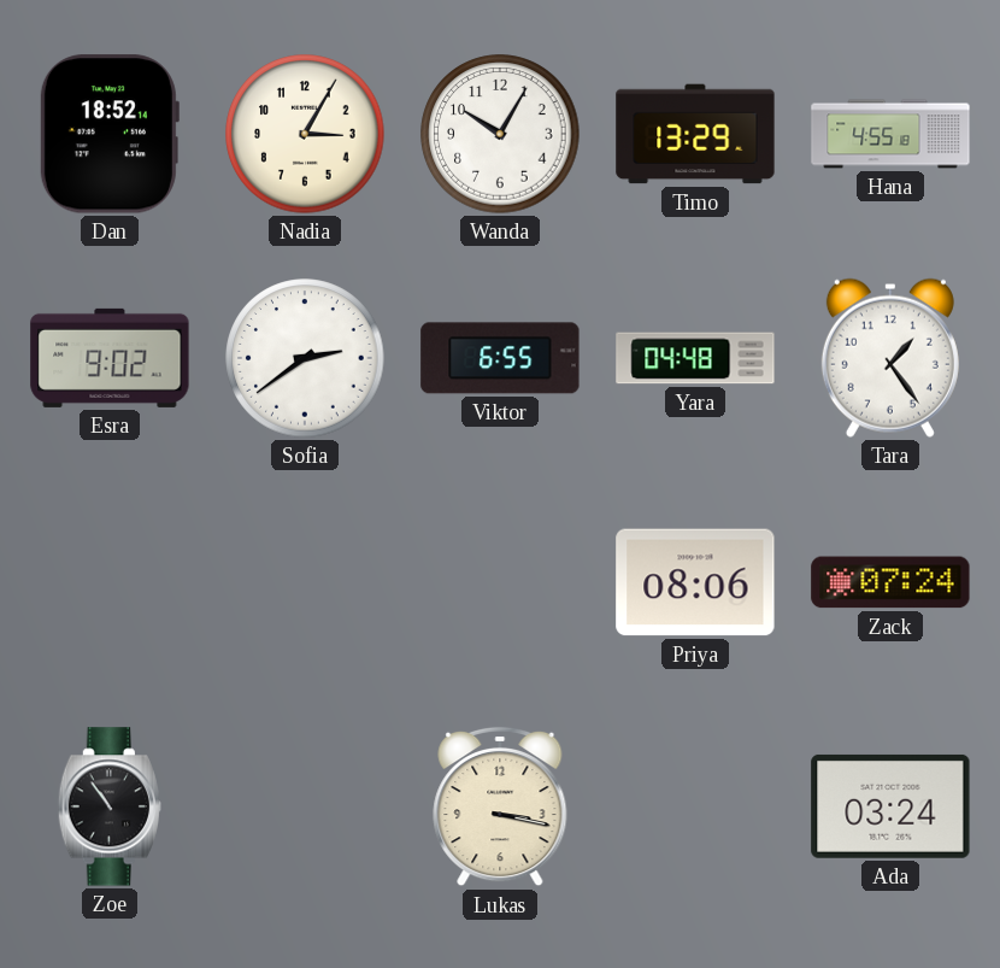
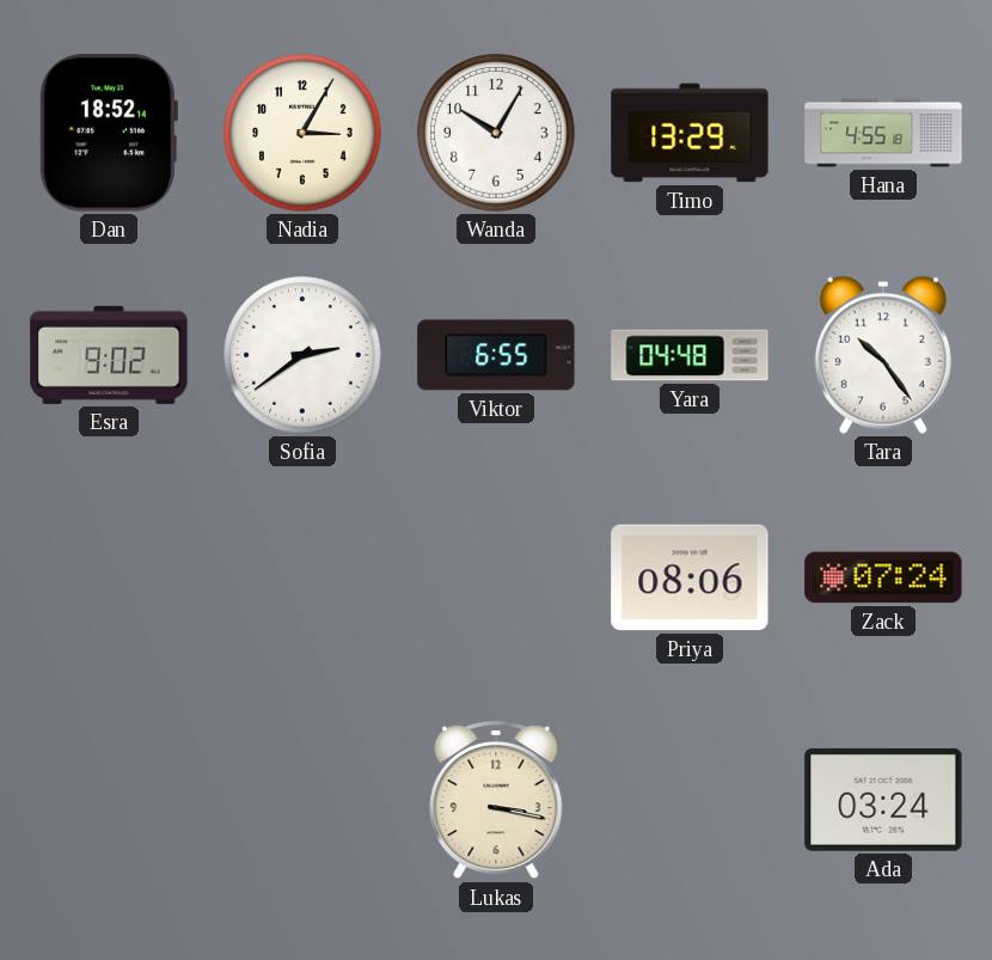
Tara: 1:24 -> 10:24 (883, 355)
Zoe: 10:54 -> none (108, 806)
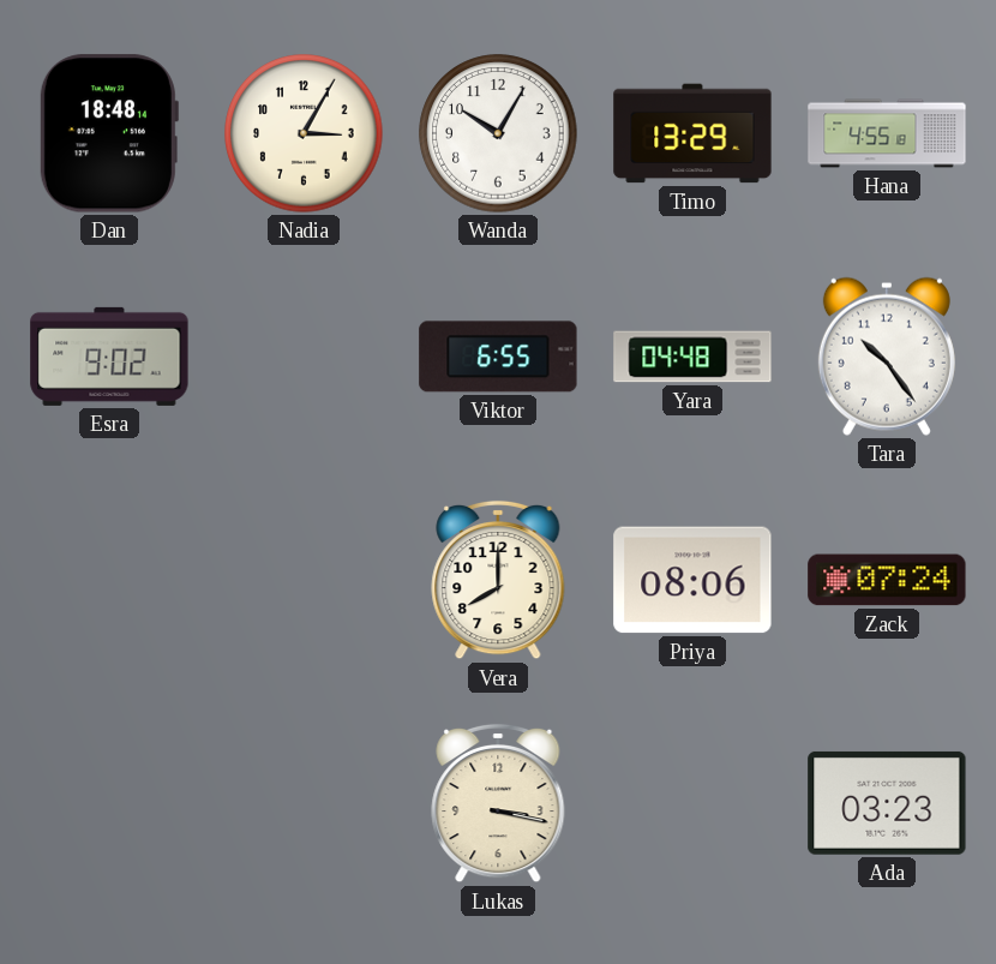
Dan: 18:52 -> 18:48 (108, 133)
Sofia: 2:39 -> none (302, 355)
Vera: none -> 8:00 (498, 580)
Ada: 03:24 -> 03:23 (887, 803)
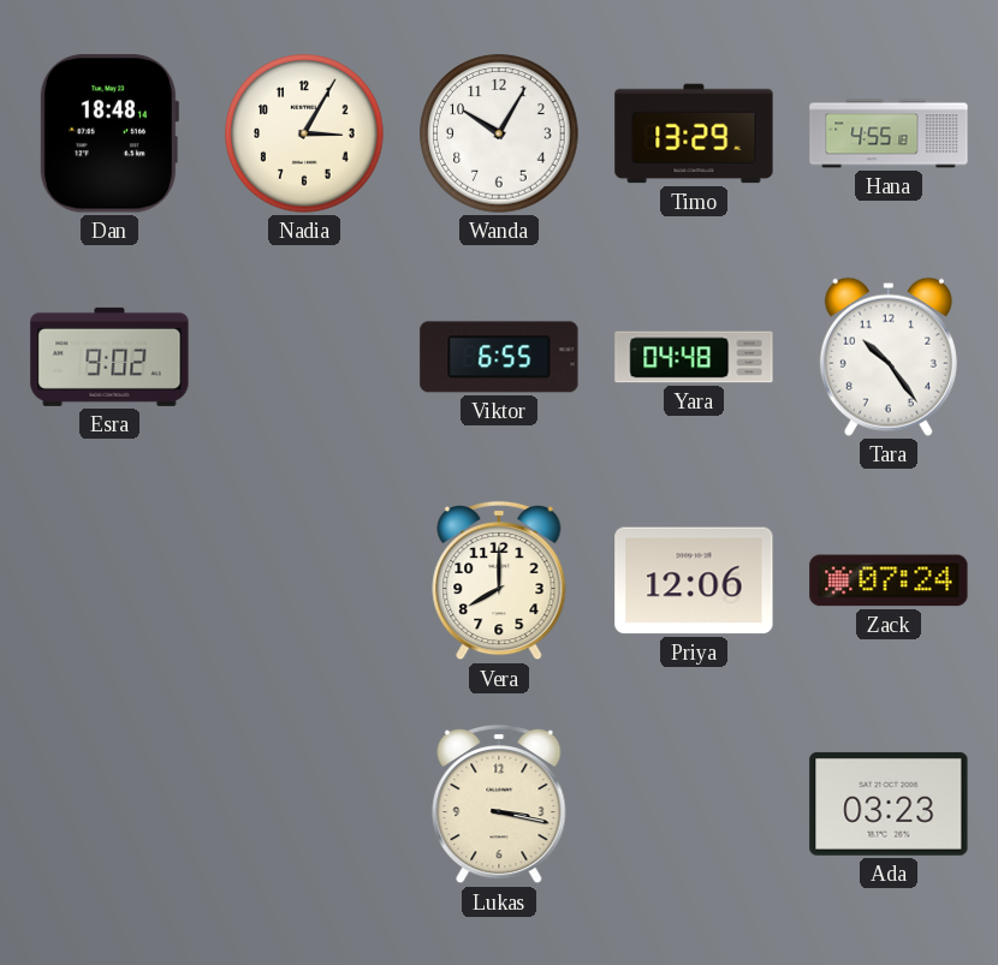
Priya: 08:06 -> 12:06 (694, 580)
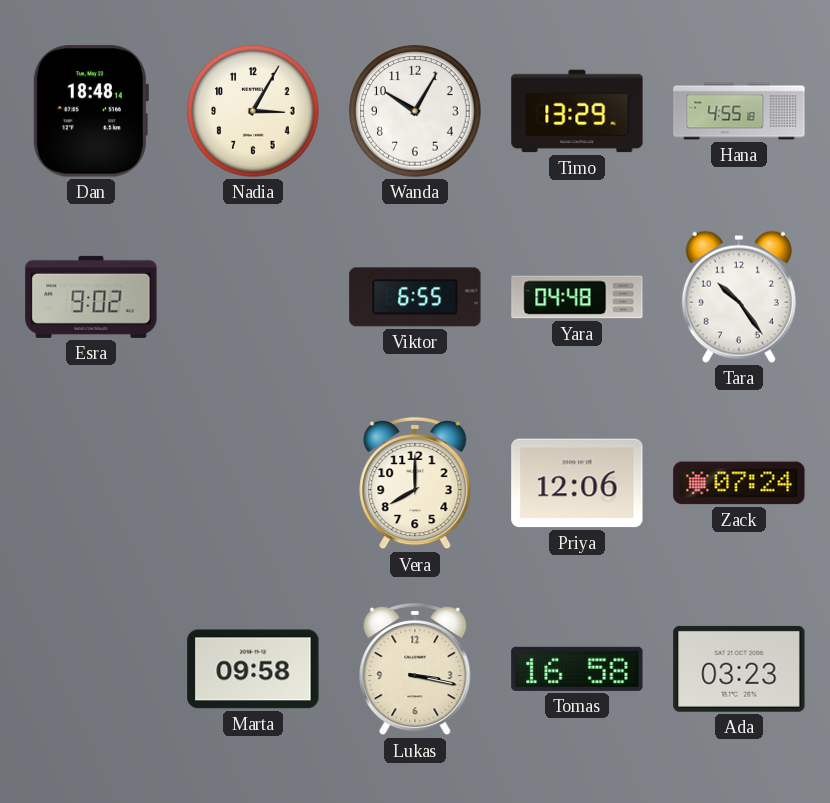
Marta: none -> 09:58 (253, 669)
Tomas: none -> 16:58 (577, 669)
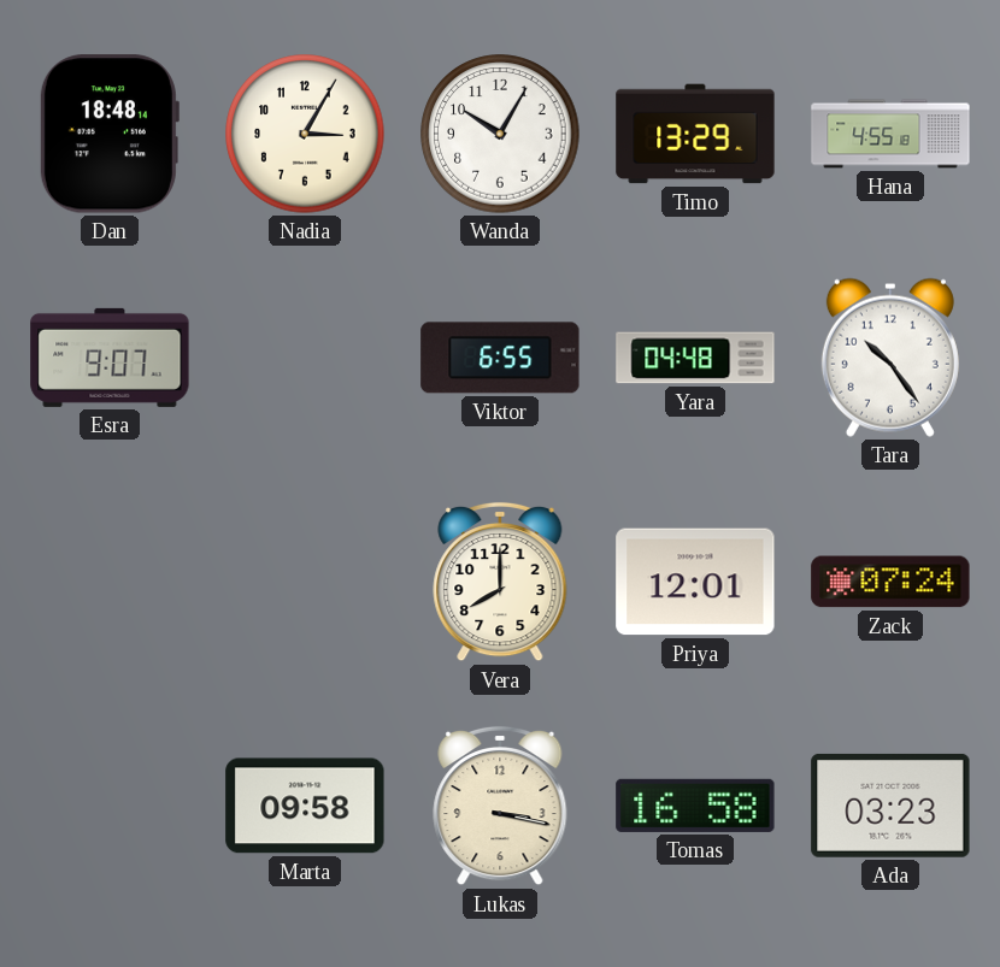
Esra: 9:02 -> 9:07 (110, 358)
Priya: 12:06 -> 12:01 (695, 582)
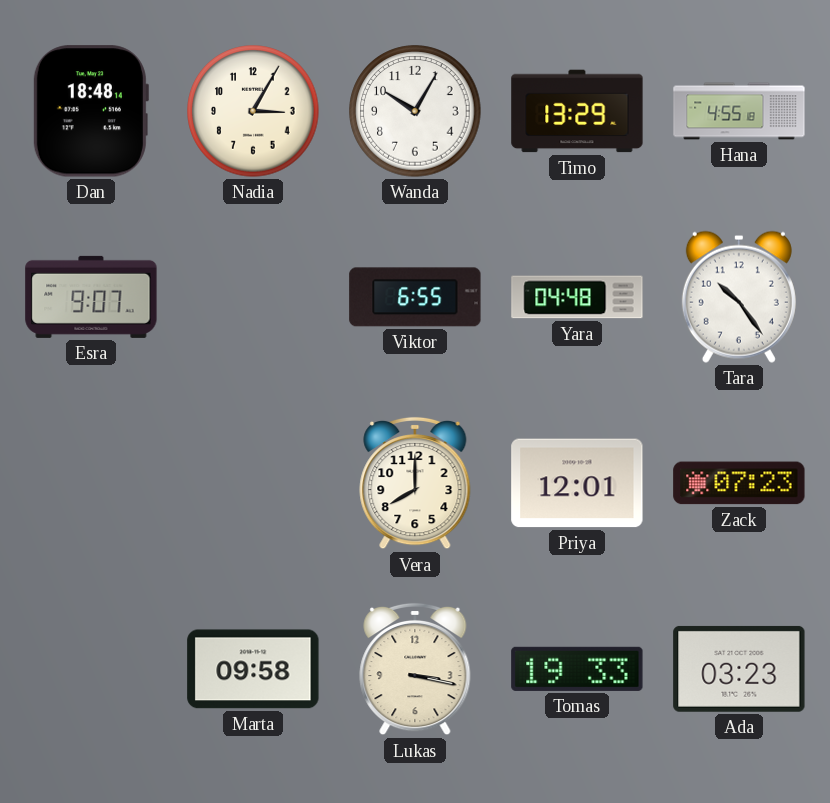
Zack: 07:24 -> 07:23 (739, 483)
Tomas: 16:58 -> 19:33 (577, 669)
